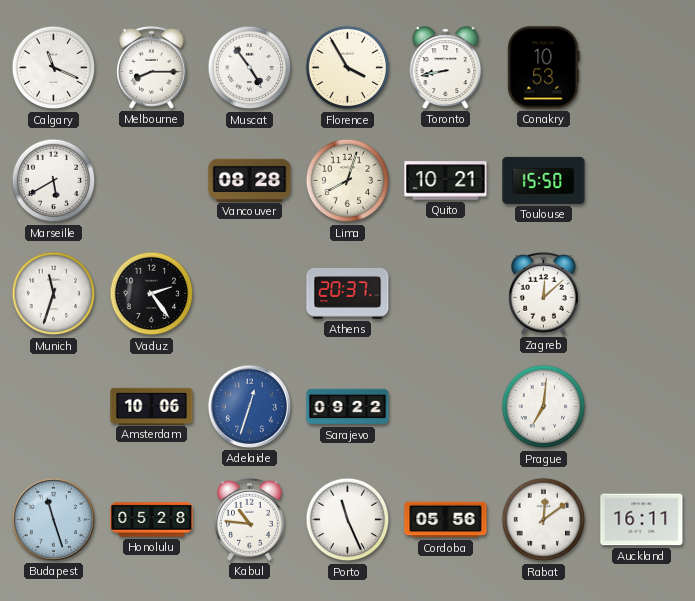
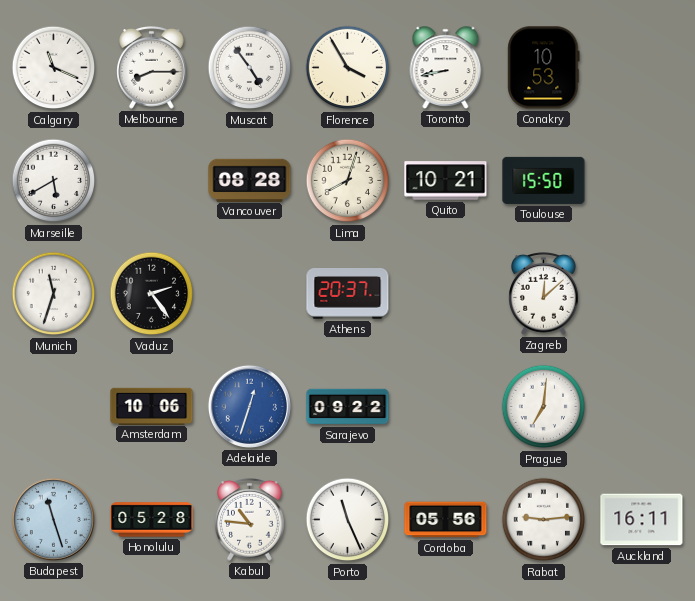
Rabat: 12:09 -> 9:14 (544, 520)
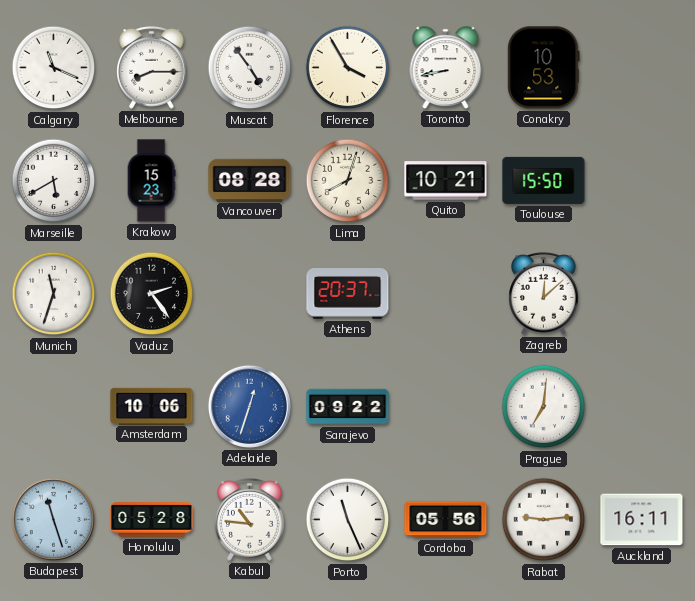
Krakow: none -> 15:23 (151, 181)
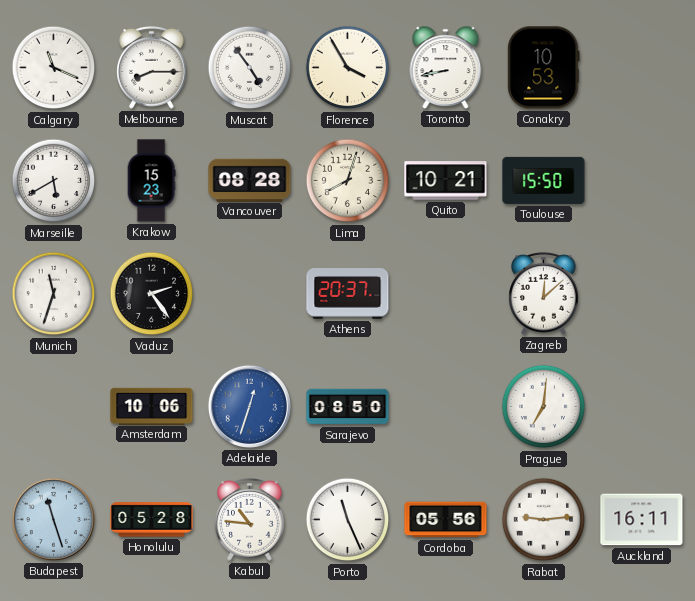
Sarajevo: 09:22 -> 08:50 (348, 407)
